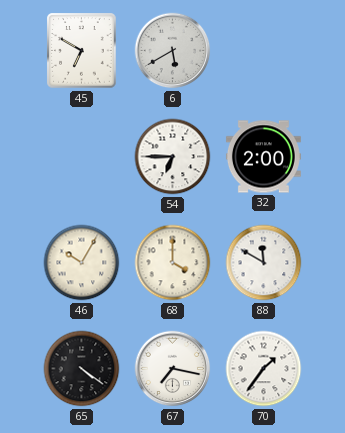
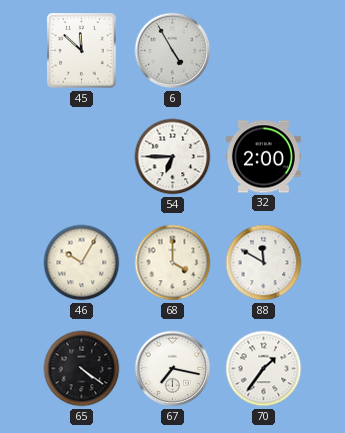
45: 6:50 -> 11:52 (82, 51)
6: 5:40 -> 4:55 (173, 51)
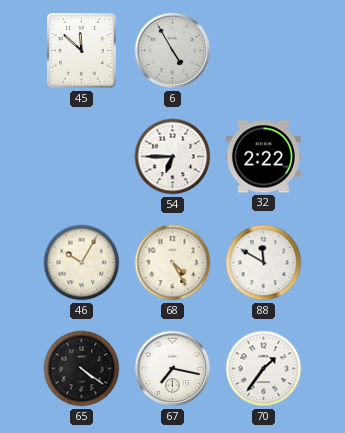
32: 2:00 -> 2:22 (263, 157)
68: 4:00 -> 4:25 (173, 263)
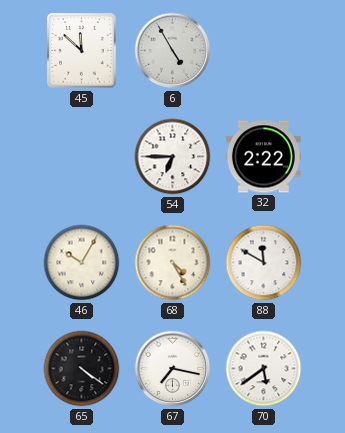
70: 1:36 -> 5:39 (264, 369)
